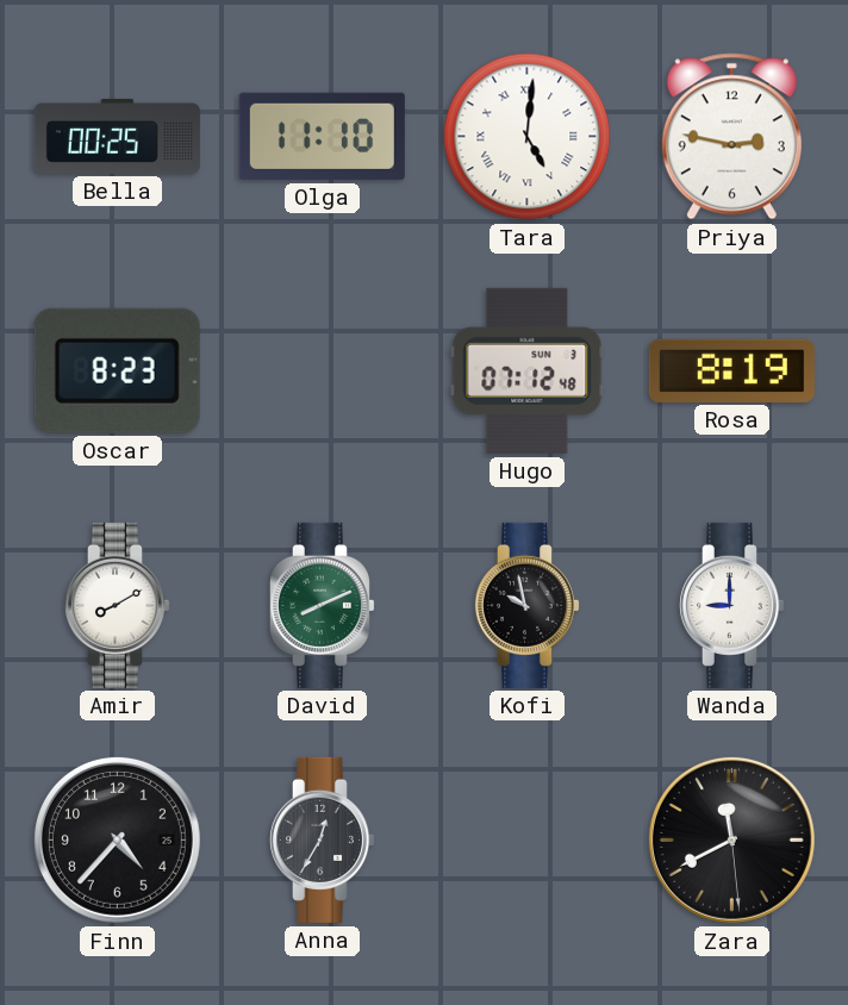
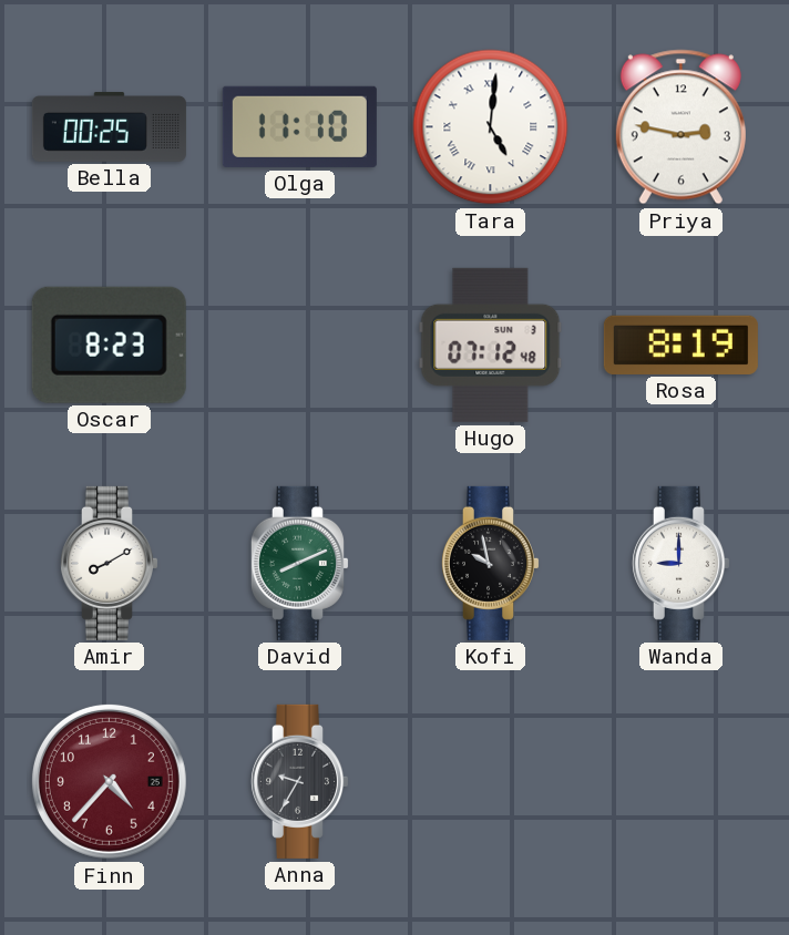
Finn dial: black -> burgundy (109, 781)
Anna: 12:35 -> 9:35 (299, 781)
Zara: 11:40 -> none (731, 839)
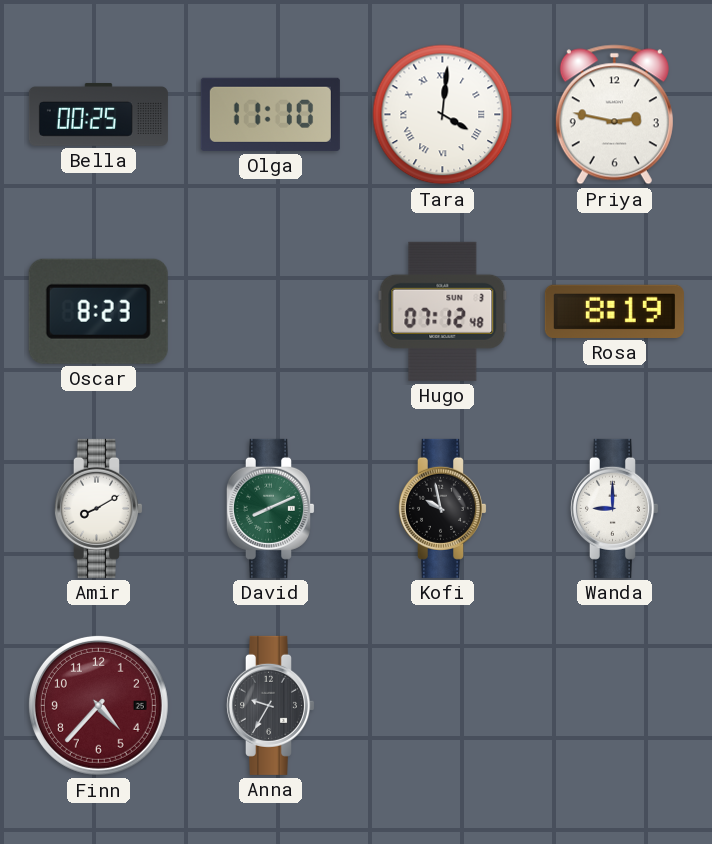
Tara: 5:01 -> 4:01 (443, 115)
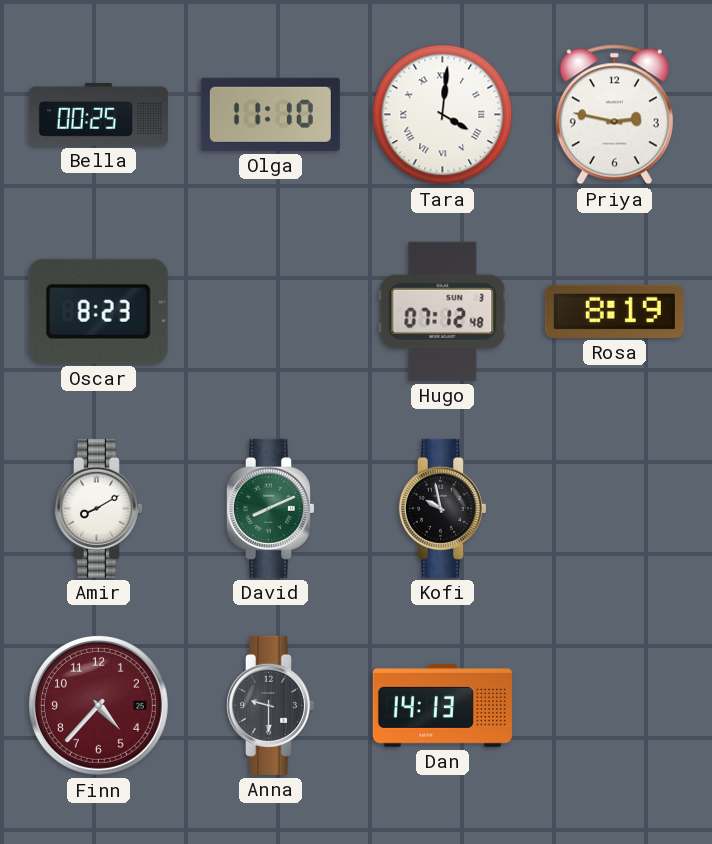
Wanda: 9:00 -> none (614, 508)
Anna: 9:35 -> 9:30 (270, 705)
Dan: none -> 14:13 (442, 706)
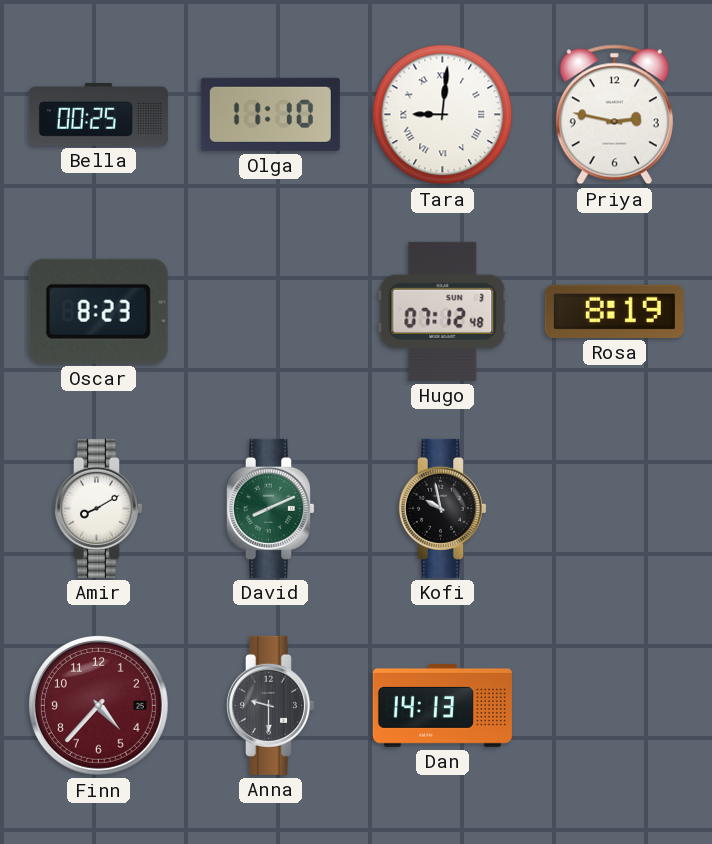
Tara: 4:01 -> 9:01 (443, 115)
